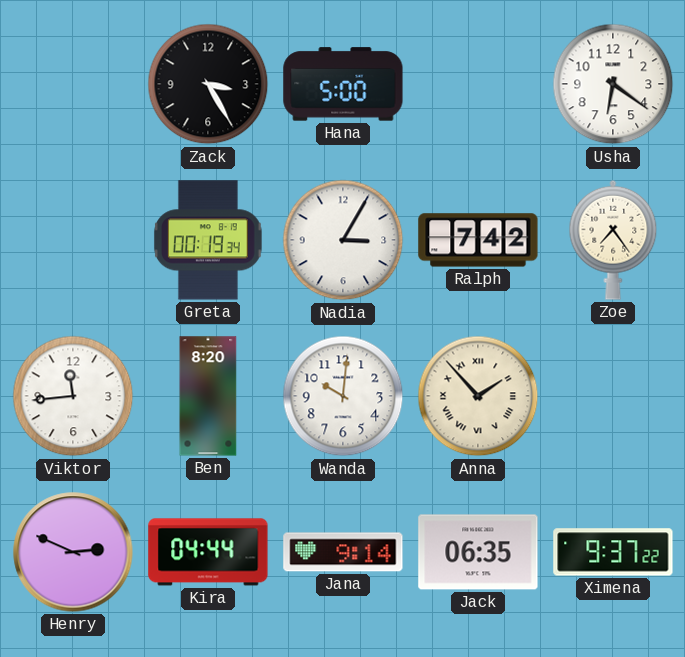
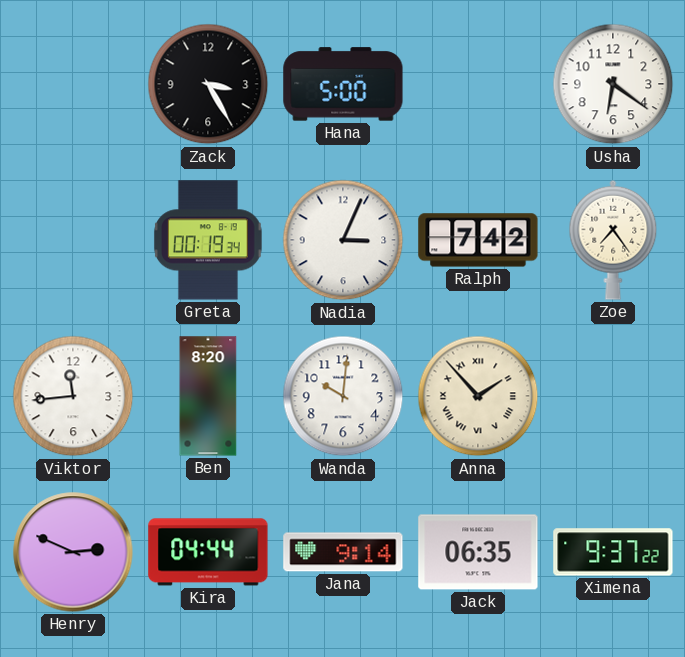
Nadia: 3:05 -> 3:04 (343, 240)
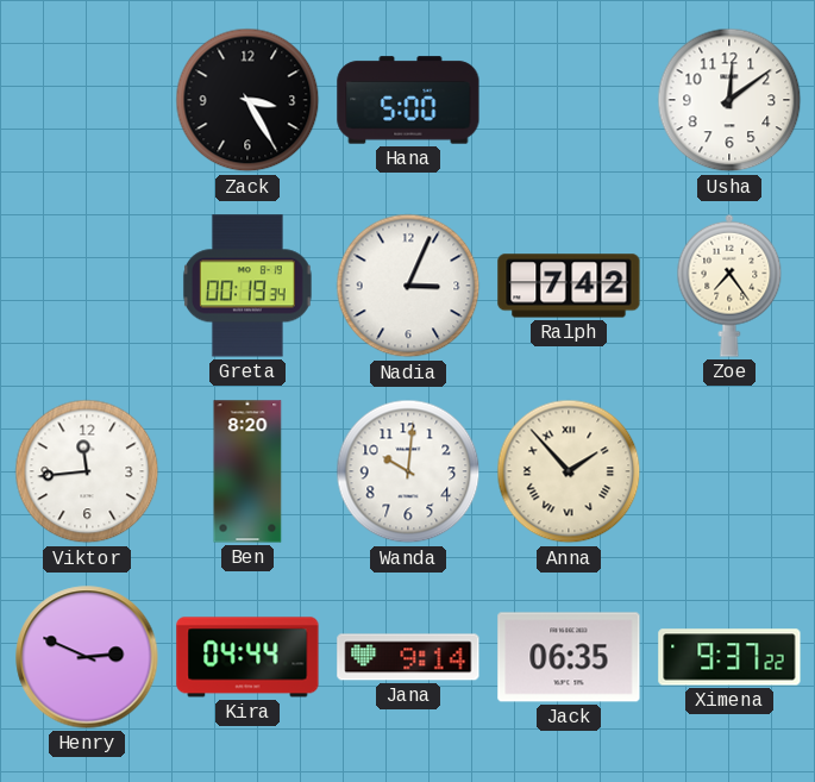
Usha: 6:21 -> 12:09 (729, 100)
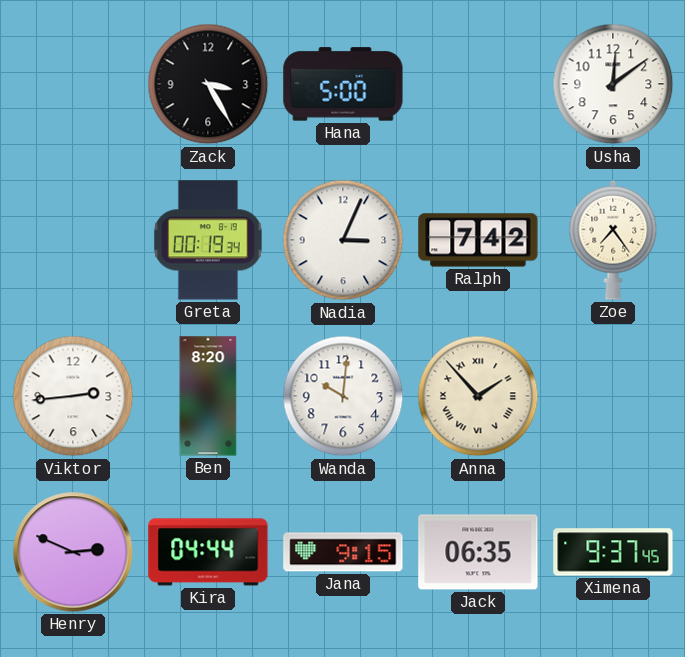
Viktor: 11:44 -> 2:44 (73, 396)
Jana: 9:14 -> 9:15 (343, 552)
Ximena: 9:37:22 -> 9:37:45 (613, 552)
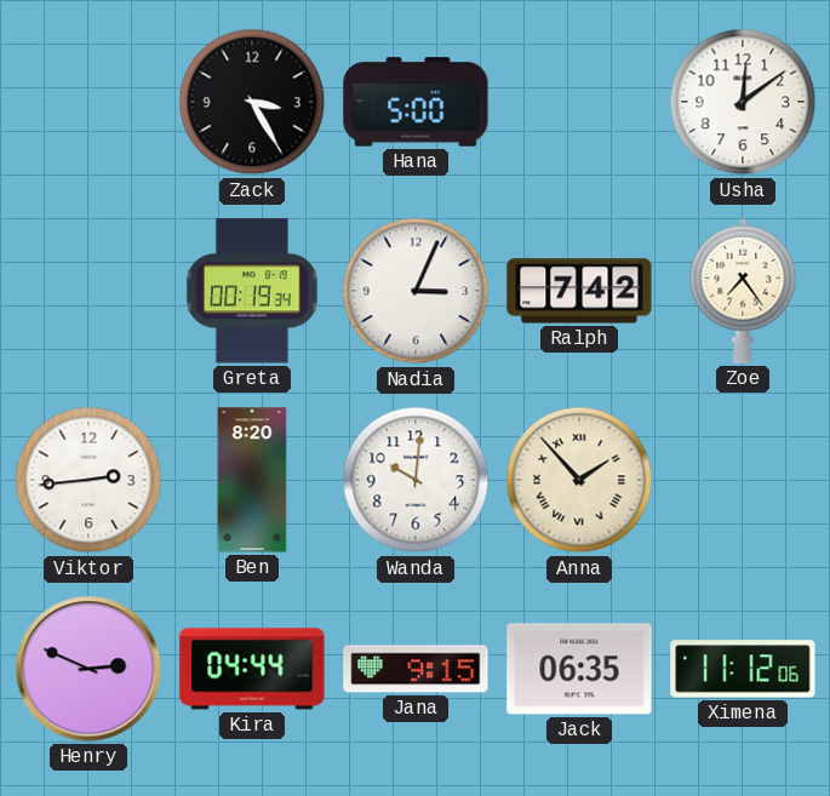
Ximena: 9:37 -> 11:12 (743, 669)
